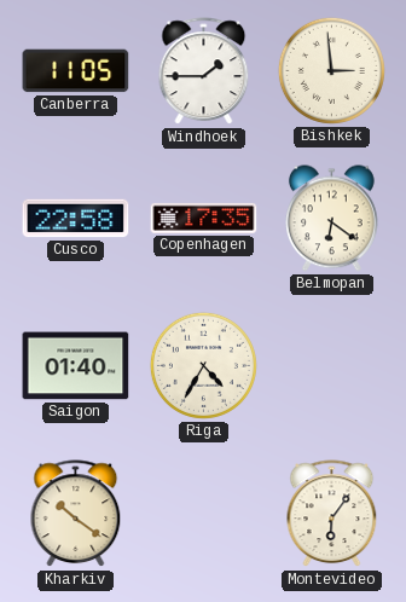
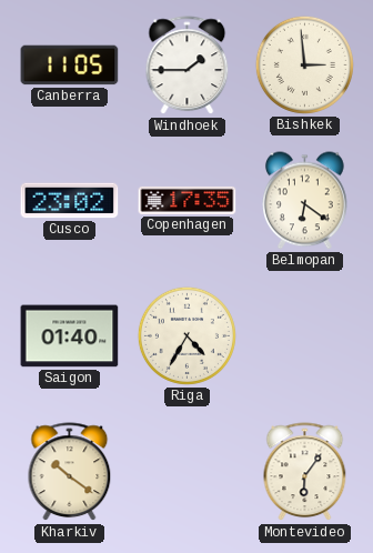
Cusco: 22:58 -> 23:02 (70, 201)
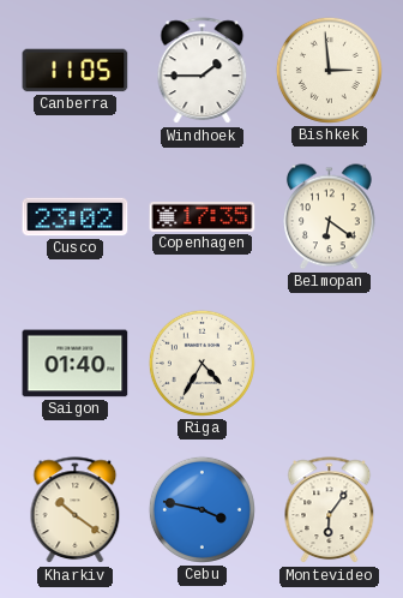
Cebu: none -> 3:47 (201, 509)
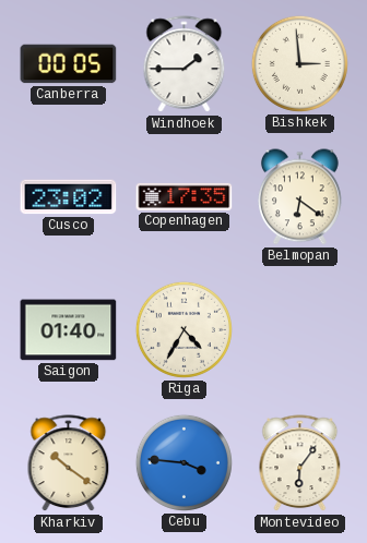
Canberra: 11:05 -> 00:05 (69, 64)
Cebu: 3:47 -> 3:46 (183, 462)
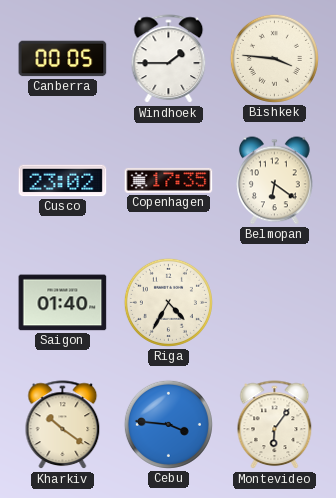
Bishkek: 2:59 -> 3:46 (274, 58)
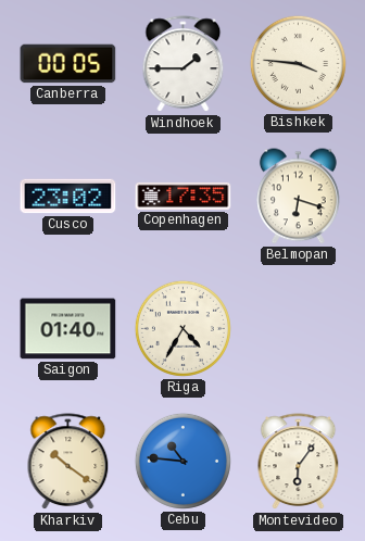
Belmopan: 6:21 -> 6:18 (299, 197)
Cebu: 3:46 -> 10:46 (182, 461)
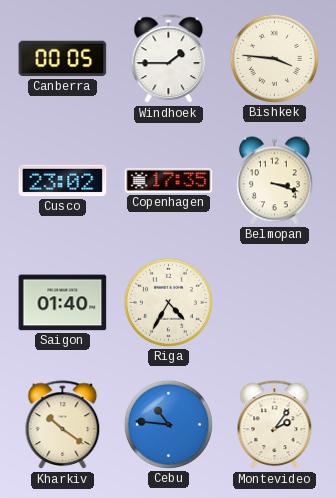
Belmopan: 6:18 -> 3:18 (275, 181)
Montevideo: 6:06 -> 2:06 (275, 425)
